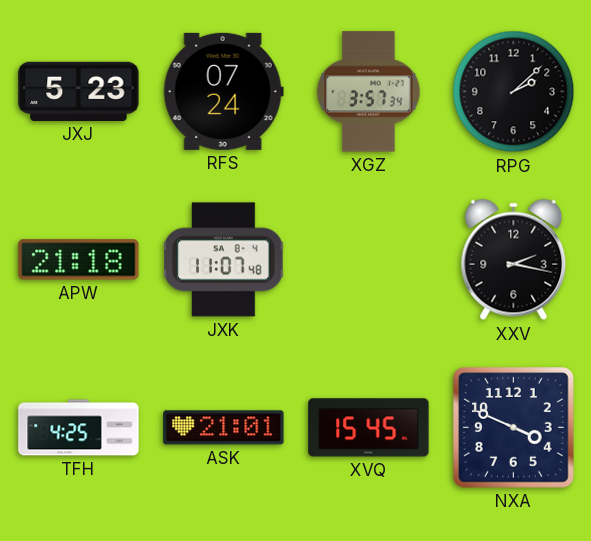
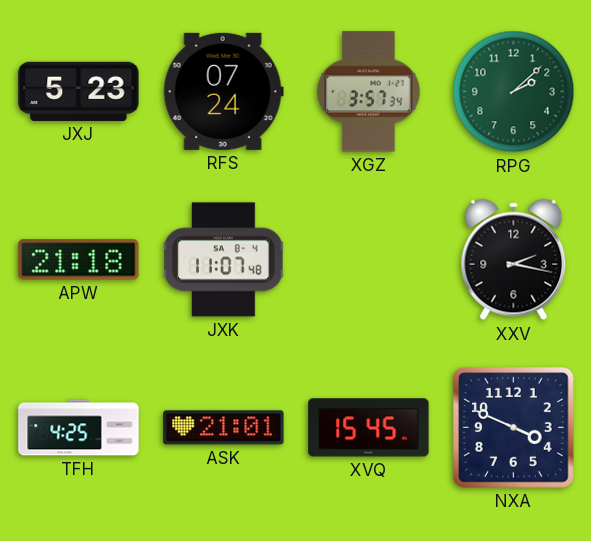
RPG dial: black -> green (514, 92)
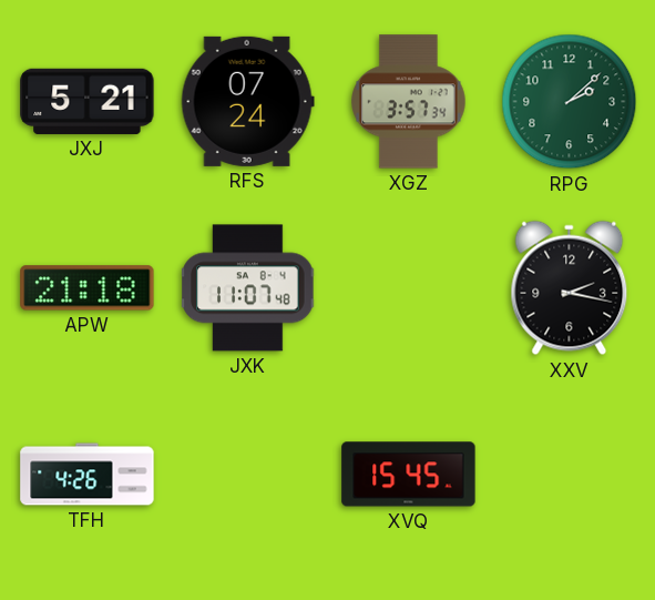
JXJ: 5:23 -> 5:21 (88, 101)
TFH: 4:25 -> 4:26 (88, 475)
ASK: 21:01 -> none (224, 428)
NXA: 3:49 -> none (514, 428)
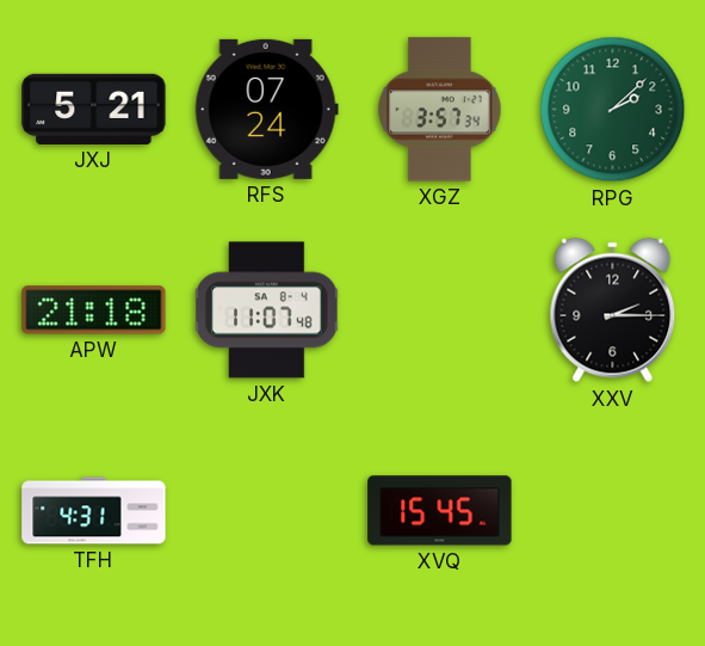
XXV: 2:17 -> 2:15 (613, 310)
TFH: 4:26 -> 4:31 (94, 511)
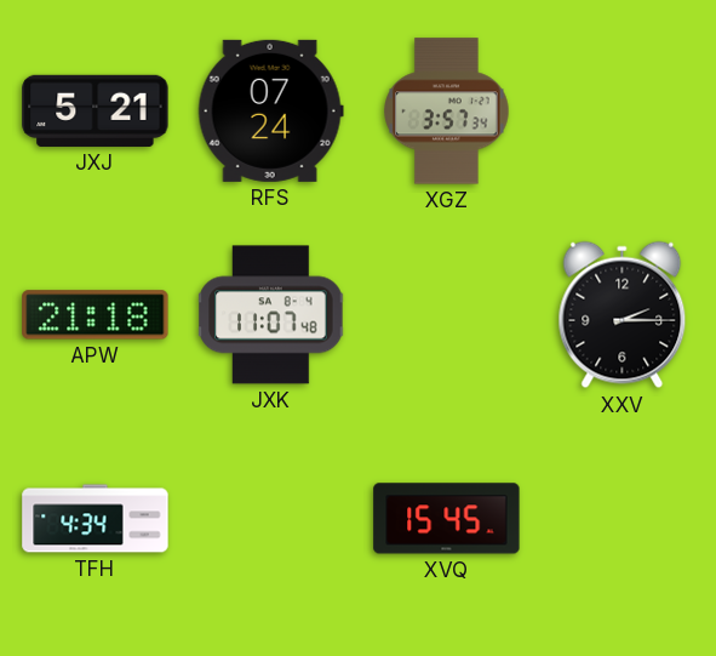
RPG: 2:08 -> none (613, 110)
TFH: 4:31 -> 4:34 (96, 519)
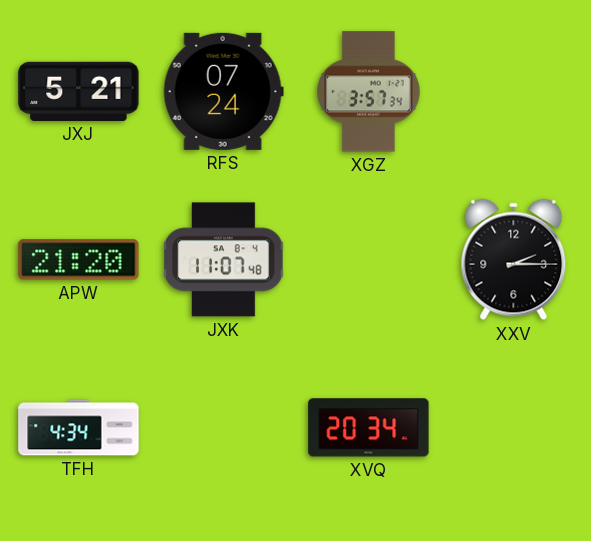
APW: 21:18 -> 21:20 (79, 260)
XVQ: 15:45 -> 20:34 (369, 428)
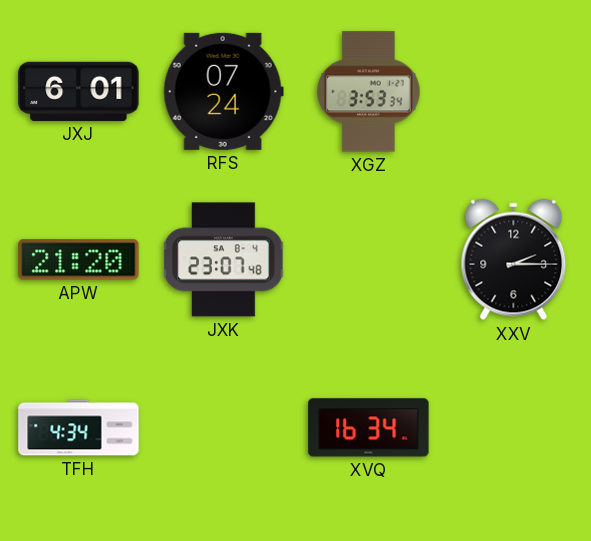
JXJ: 5:21 -> 6:01 (79, 91)
XGZ: 3:57 -> 3:53 (369, 92)
JXK: 11:07 -> 23:07 (224, 260)
XVQ: 20:34 -> 16:34 (369, 428)
